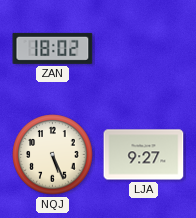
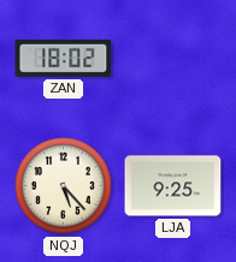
NQJ: 5:26 -> 5:23 (64, 186)
LJA: 9:27 -> 9:25 (173, 186)
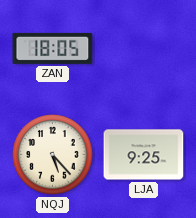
ZAN: 18:02 -> 18:05 (53, 48)
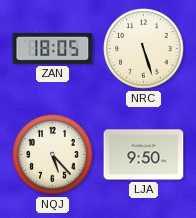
NRC: none -> 5:27 (144, 49)
LJA: 9:25 -> 9:50 (144, 155)
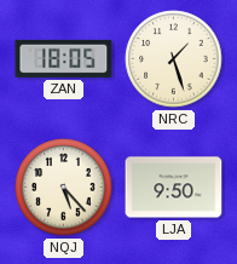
NRC: 5:27 -> 1:27 (174, 59)
